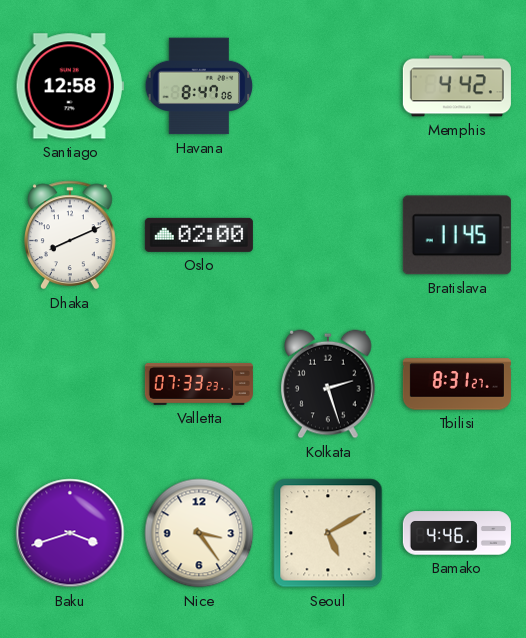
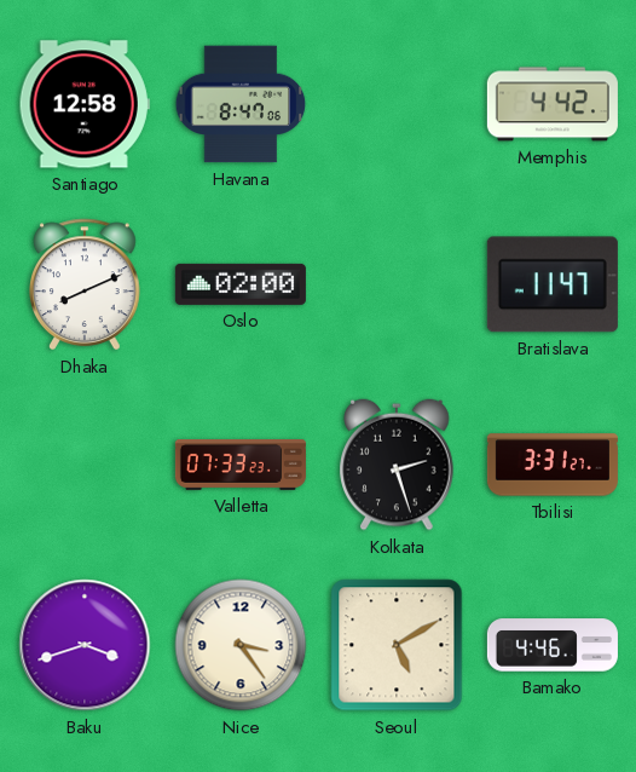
Bratislava: 11:45 -> 11:47 (553, 284)
Tbilisi: 8:31 -> 3:31 (553, 465)
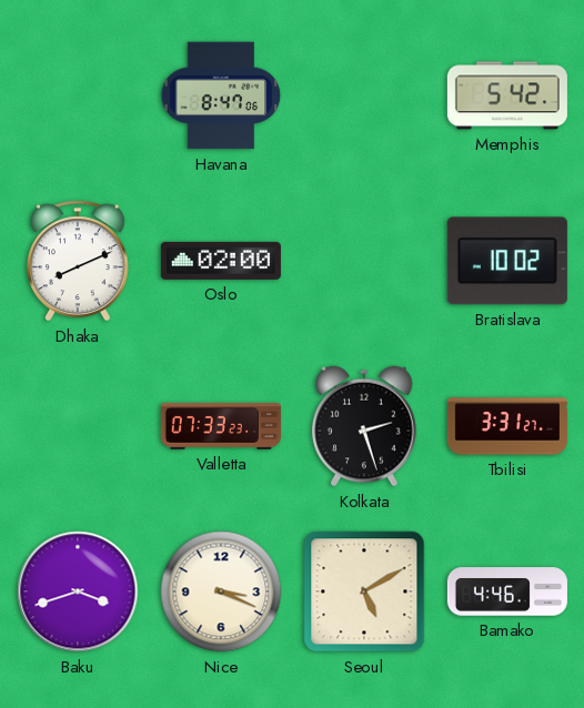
Santiago: 12:58 -> none (85, 104)
Memphis: 4:42 -> 5:42 (507, 95)
Bratislava: 11:47 -> 10:02 (507, 261)
Nice: 3:24 -> 3:19 (221, 591)
